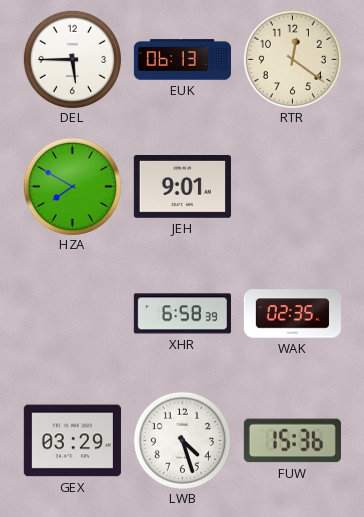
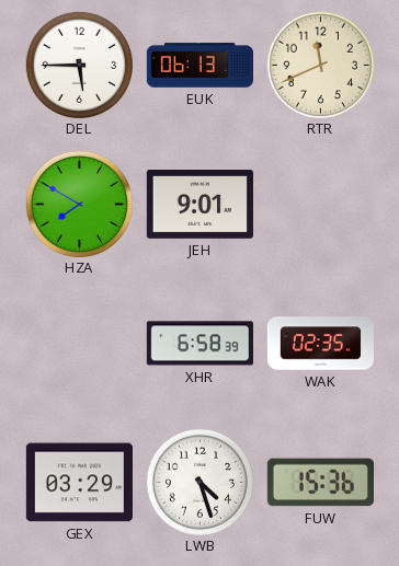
RTR: 12:21 -> 11:41 (320, 65)
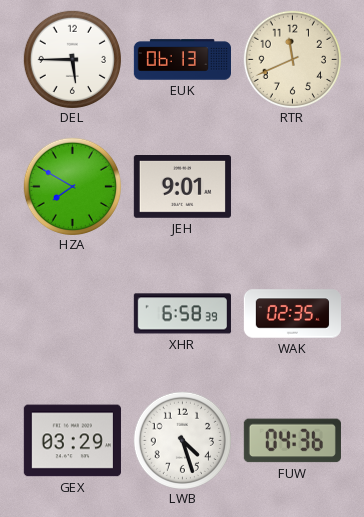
FUW: 15:36 -> 04:36 (292, 441)
